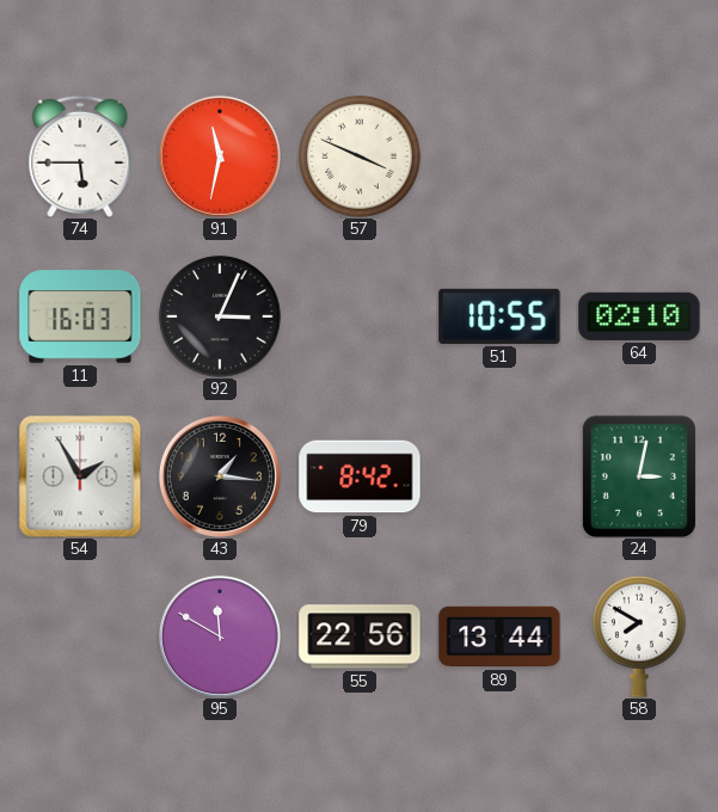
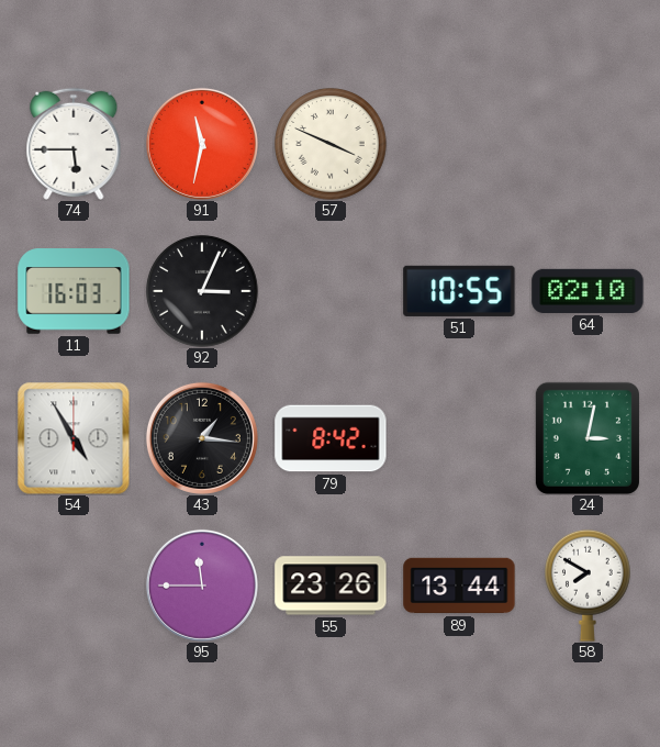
54: 1:55 -> 4:55 (74, 438)
95: 11:50 -> 11:45 (202, 586)
55: 22:56 -> 23:26 (331, 586)
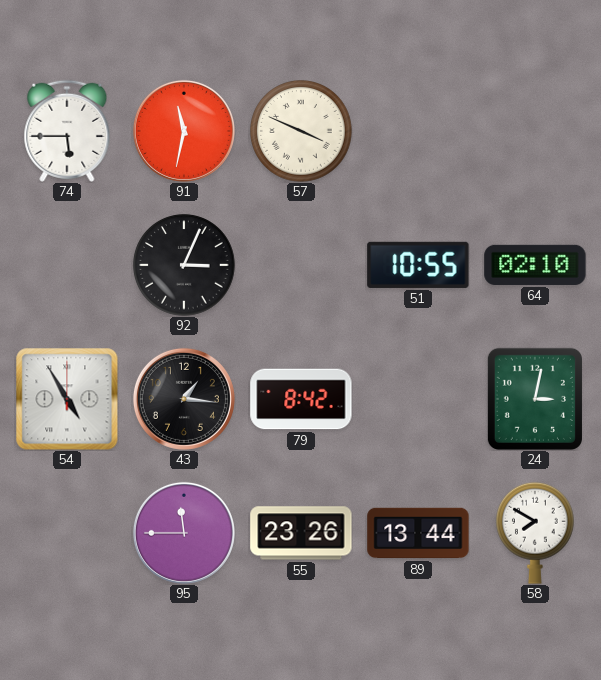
11: 16:03 -> none (74, 291)
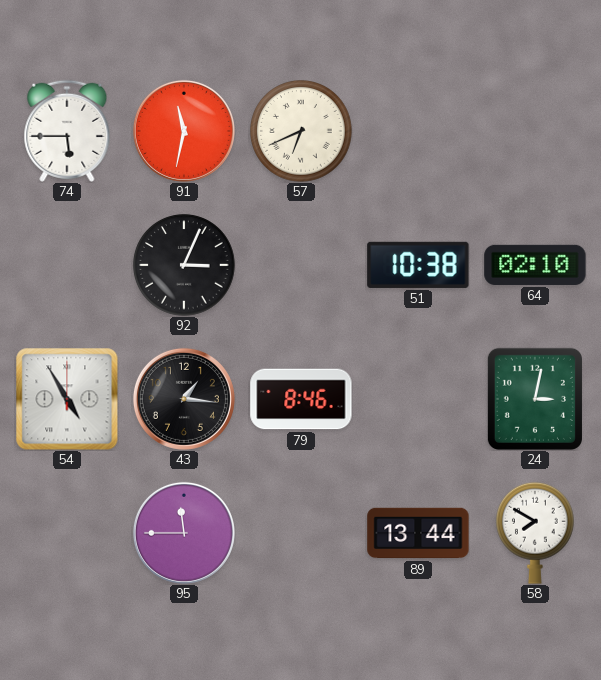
57: 3:49 -> 6:41 (301, 131)
51: 10:55 -> 10:38 (418, 265)
79: 8:42 -> 8:46 (301, 399)
55: 23:26 -> none (301, 533)
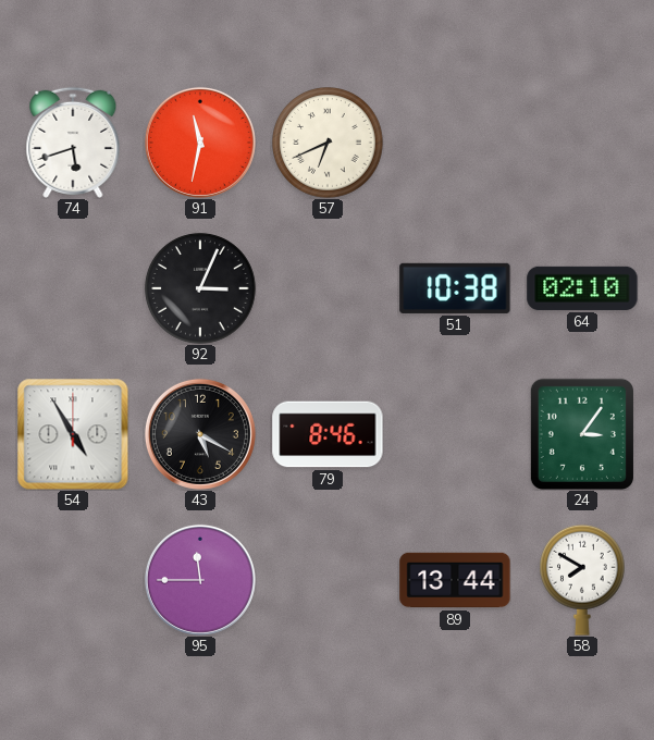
74: 5:45 -> 5:42 (73, 143)
43: 1:16 -> 5:20 (200, 434)
24: 3:02 -> 3:06 (582, 434)
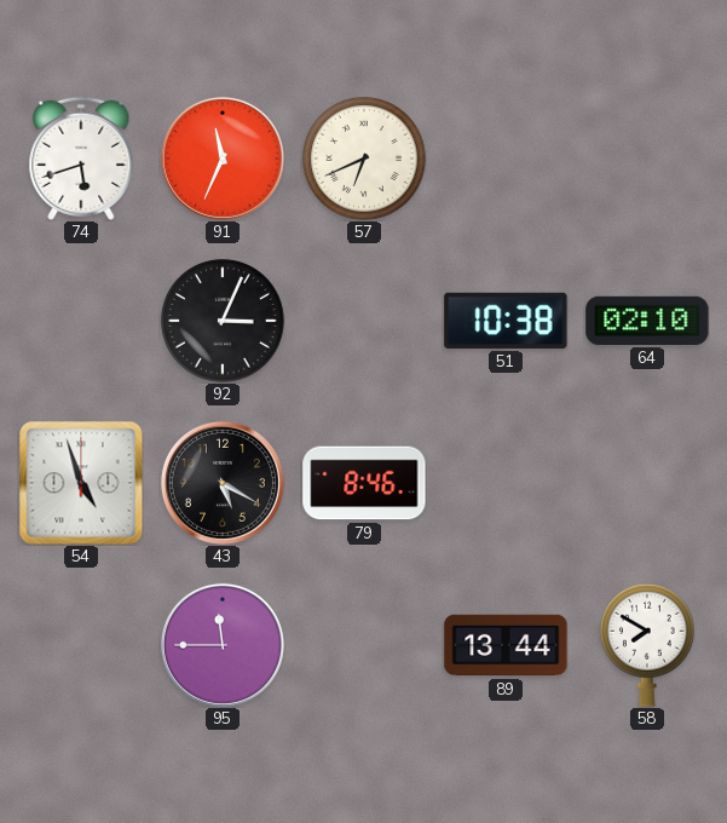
91: 11:32 -> 11:34 (223, 159)
54: 4:55 -> 4:57 (81, 483)
24: 3:06 -> none (582, 434)
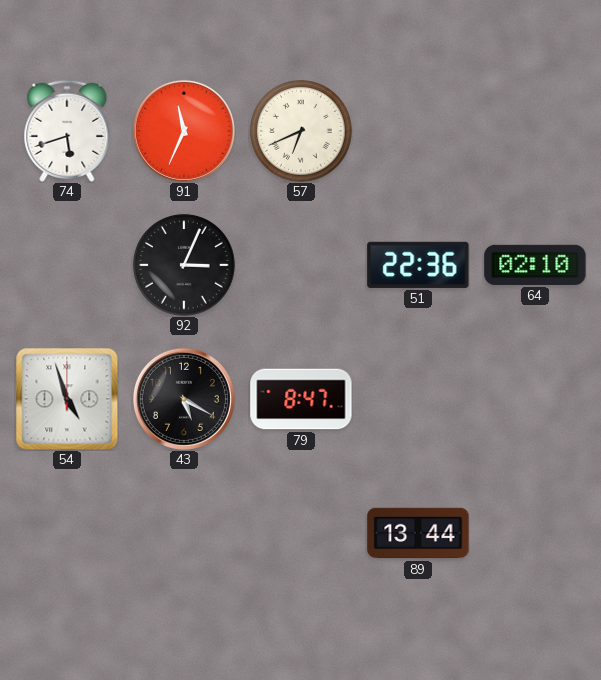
51: 10:38 -> 22:36 (418, 265)
79: 8:46 -> 8:47 (301, 399)
95: 11:45 -> none (223, 645)
58: 7:50 -> none (648, 645)
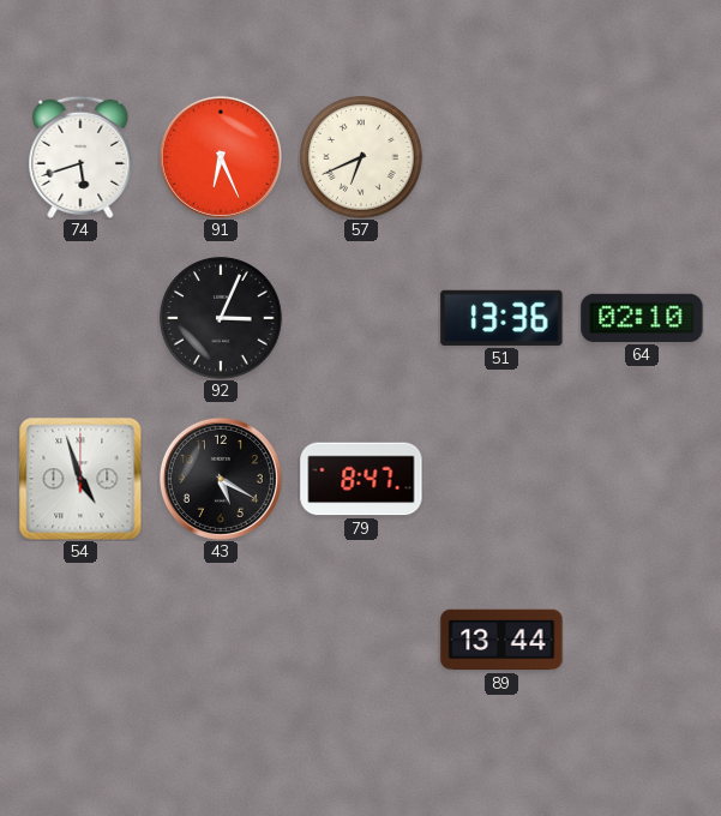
91: 11:34 -> 6:26 (221, 157)
51: 22:36 -> 13:36 (501, 318)
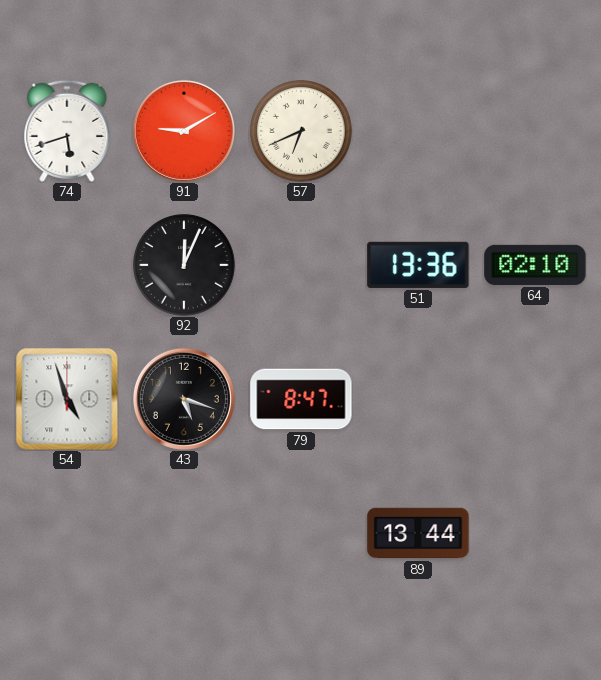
91: 6:26 -> 9:10 (184, 131)
92: 3:04 -> 12:04 (184, 265)
43: 5:20 -> 5:18 (184, 399)
